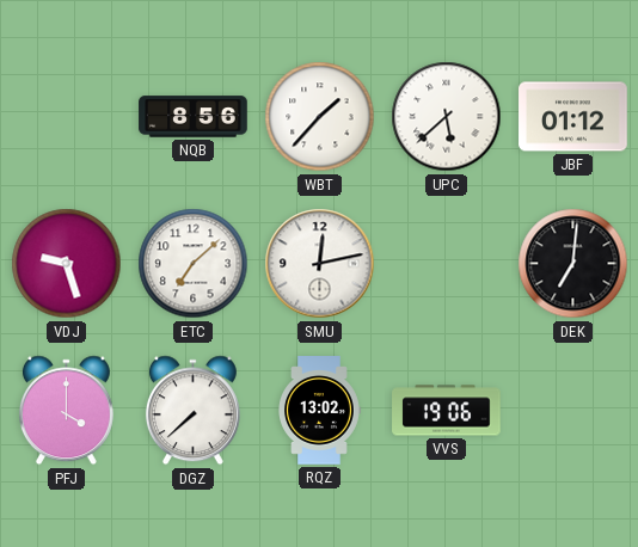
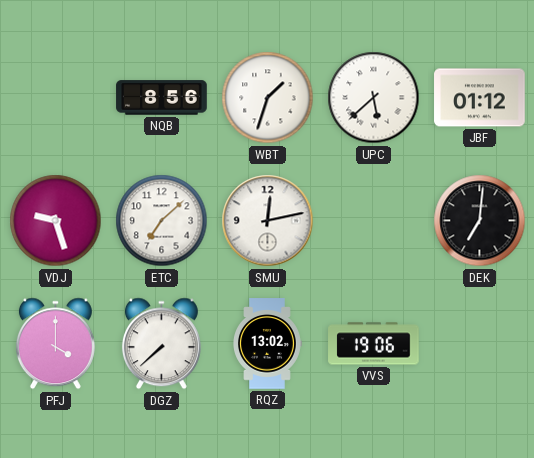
WBT: 1:37 -> 1:33 (268, 98)
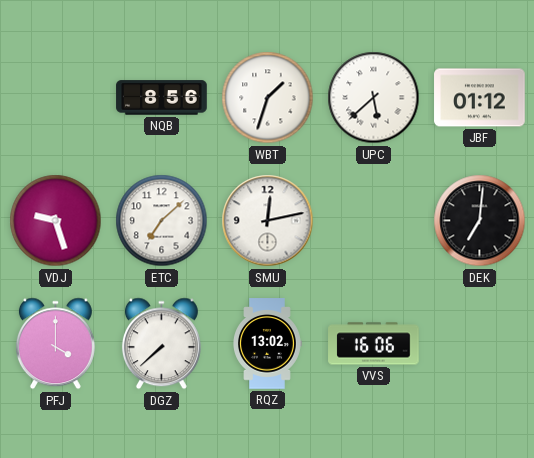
VVS: 19:06 -> 16:06 (374, 344)
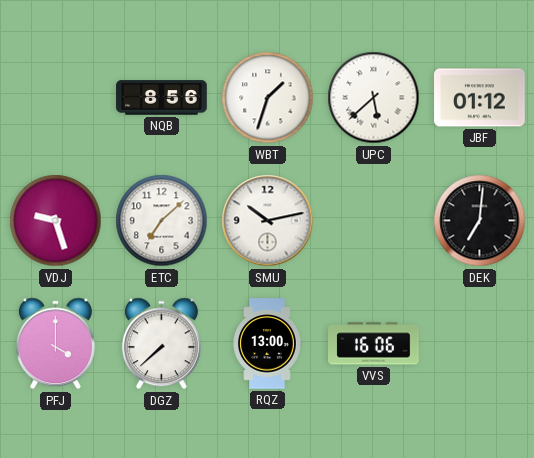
SMU: 12:13 -> 10:13 (268, 221)
RQZ: 13:02 -> 13:00 (268, 344)
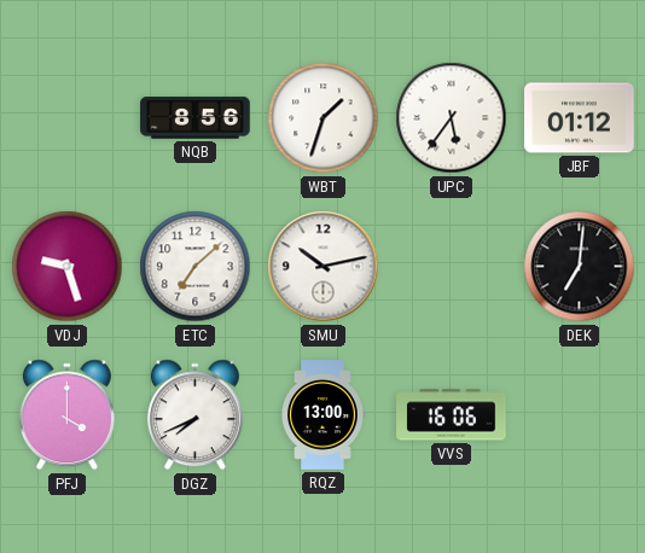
UPC: 5:38 -> 5:36 (452, 118)
DGZ: 7:38 -> 7:41 (194, 415)
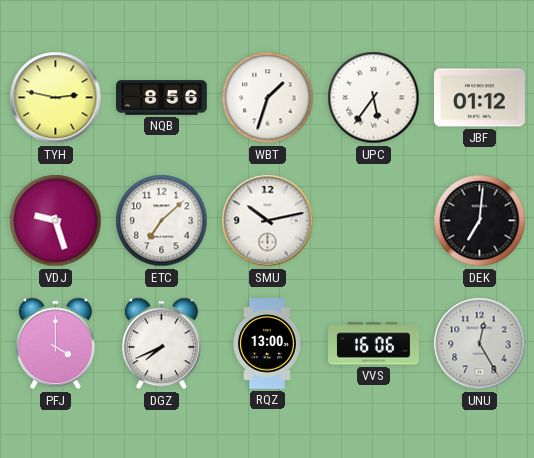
TYH: none -> 2:47 (56, 98)
UNU: none -> 12:25 (480, 344)
